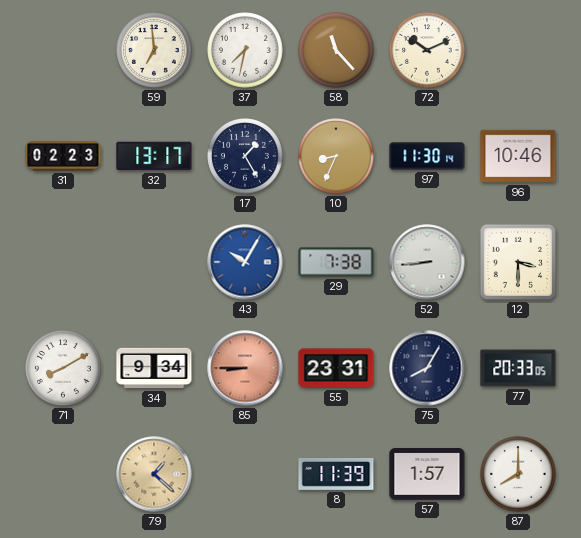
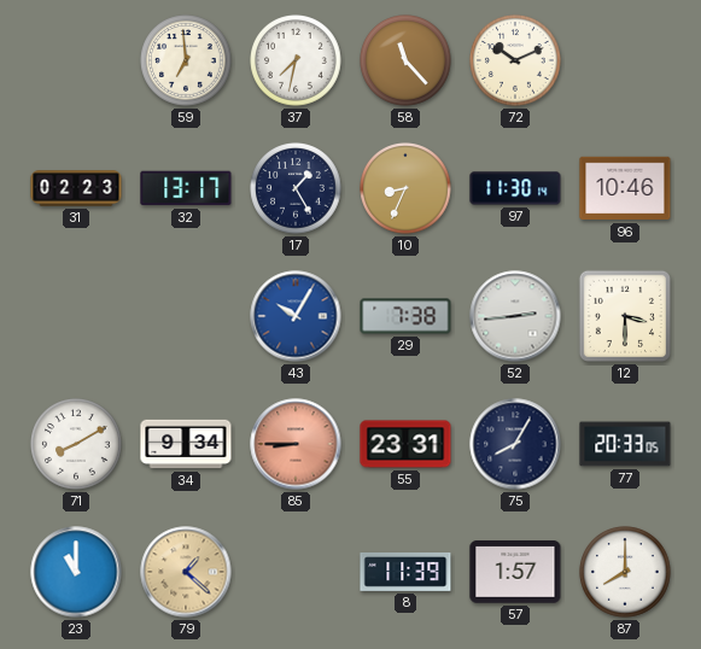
52: 8:44 -> 2:44 (515, 316)
23: none -> 11:00 (76, 572)
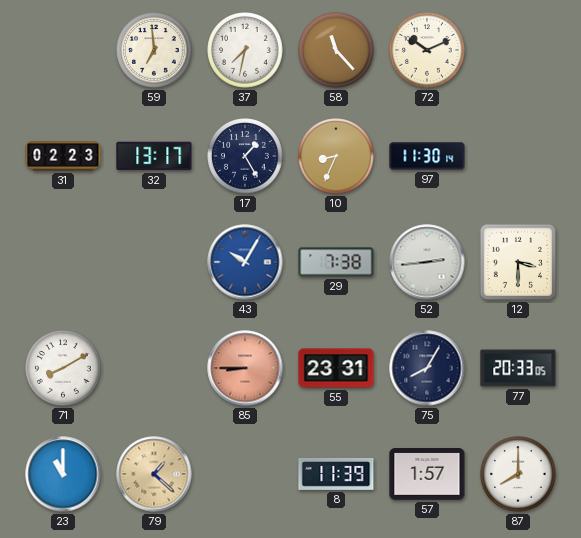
96: 10:46 -> none (625, 188)
34: 9:34 -> none (186, 444)
